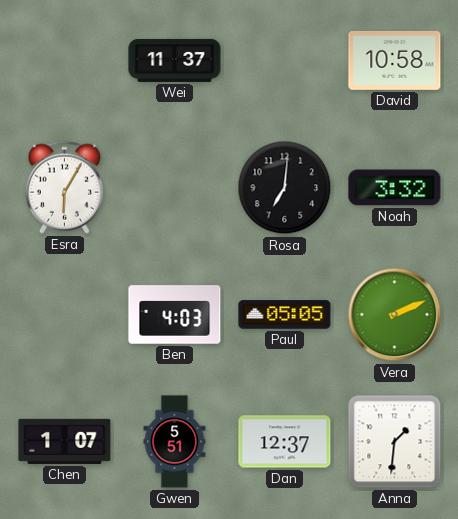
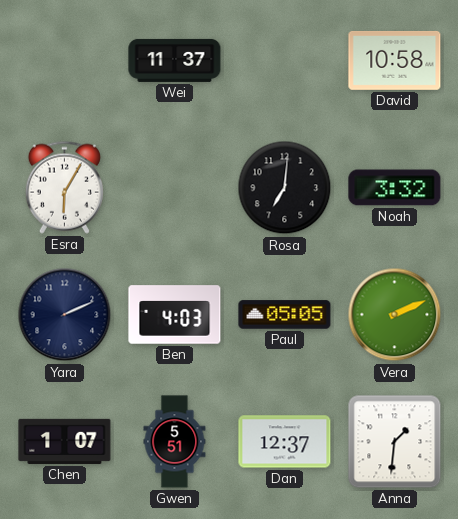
Yara: none -> 2:11 (65, 315)
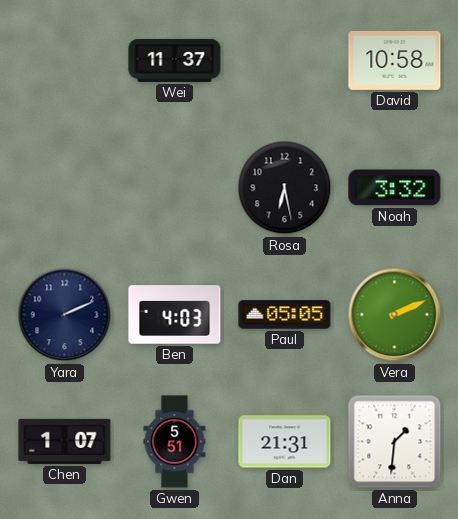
Esra: 6:05 -> none (64, 187)
Rosa: 7:01 -> 6:28 (285, 188)
Dan: 12:37 -> 21:31 (285, 442)
